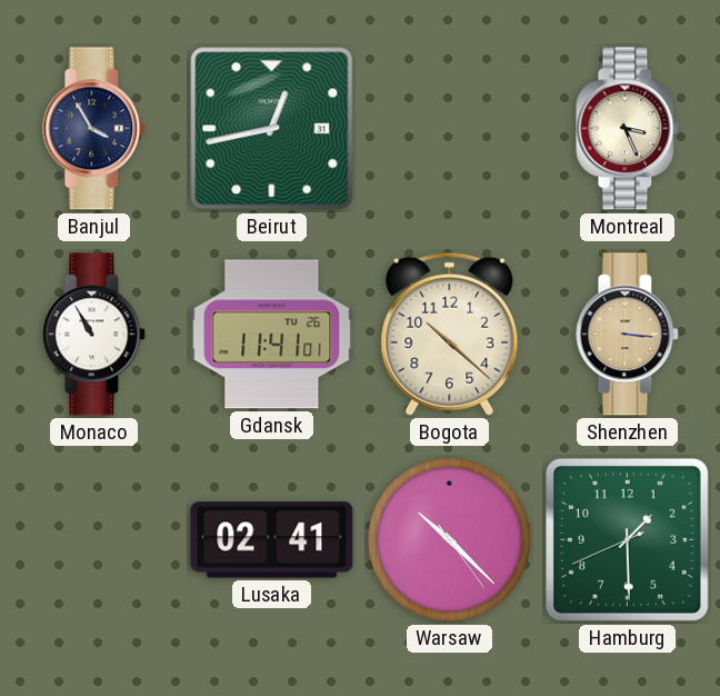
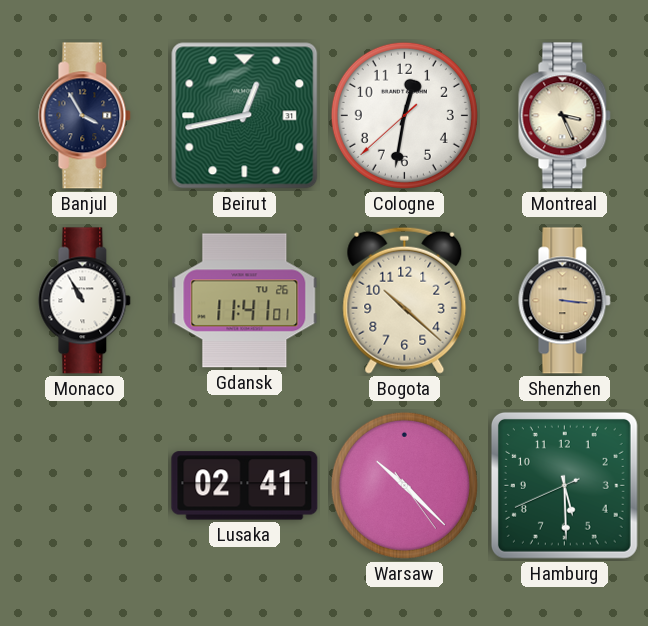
Cologne: none -> 12:31 (404, 115)
Hamburg: 1:29 -> 5:29 (564, 485)
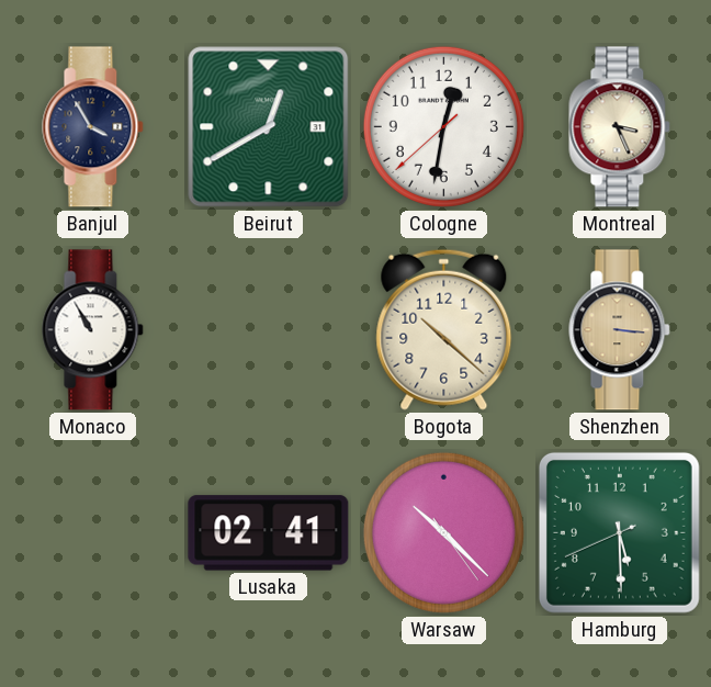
Beirut: 12:43 -> 12:40 (269, 127)
Gdansk: 11:41 -> none (245, 301)
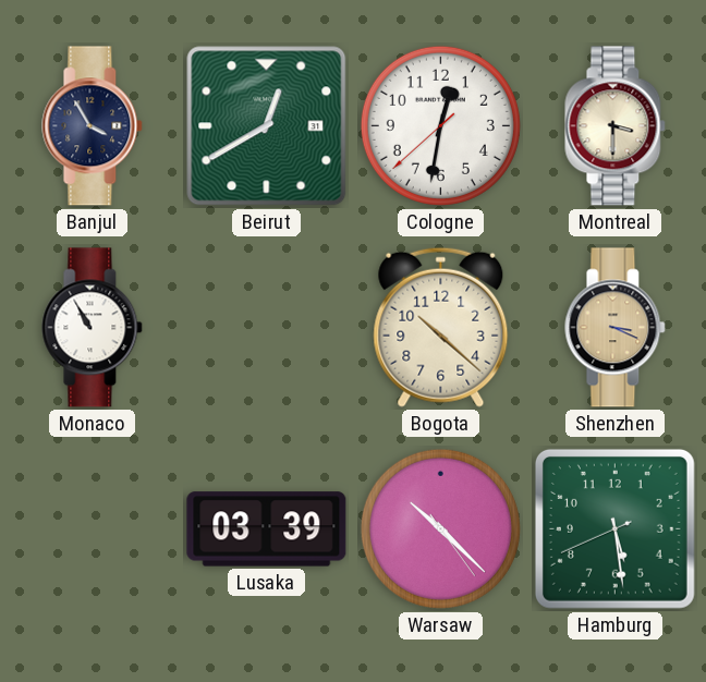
Montreal: 3:26 -> 3:30 (616, 126)
Shenzhen: 3:16 -> 3:19 (616, 328)
Lusaka: 02:41 -> 03:39 (267, 529)
Hamburg: 5:29 -> 5:28 (614, 528)
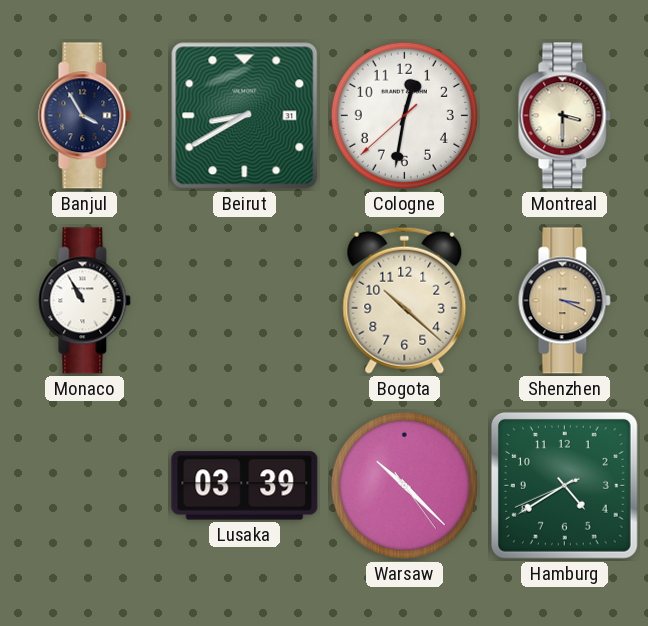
Beirut: 12:40 -> 8:40 (245, 116)
Hamburg: 5:28 -> 4:39 (564, 485)
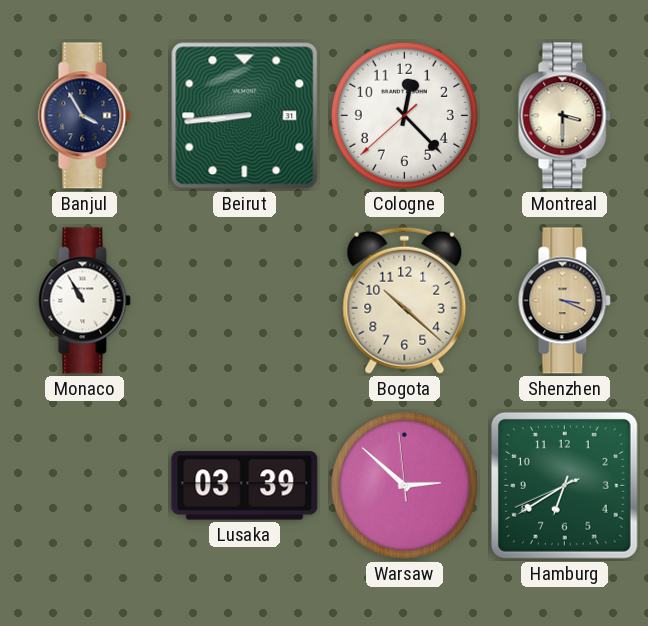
Beirut: 8:40 -> 8:44 (245, 116)
Cologne: 12:31 -> 12:22 (404, 115)
Warsaw: 10:22 -> 2:51 (404, 485)
Hamburg: 4:39 -> 6:39 (564, 485)
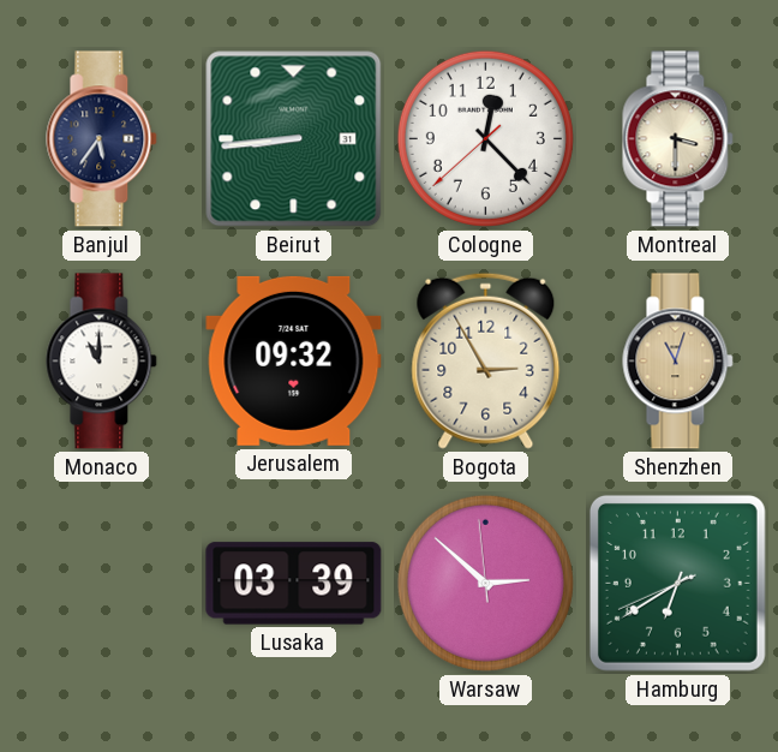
Banjul: 3:55 -> 5:36 (102, 139)
Monaco: 10:55 -> 11:00 (102, 362)
Jerusalem: none -> 09:32 (294, 360)
Bogota: 10:22 -> 2:55 (486, 360)
Shenzhen: 3:19 -> 11:03 (678, 362)
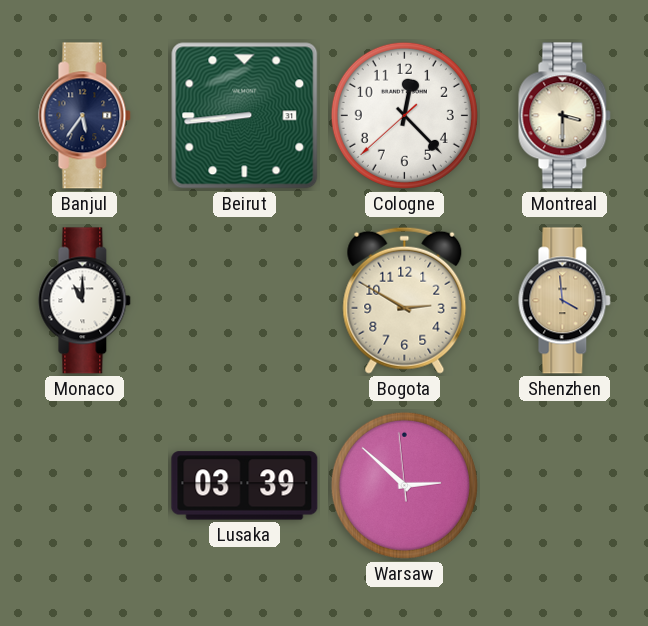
Jerusalem: 09:32 -> none (294, 360)
Bogota: 2:55 -> 2:50 (405, 300)
Shenzhen: 11:03 -> 3:59 (565, 301)
Hamburg: 6:39 -> none (677, 583)
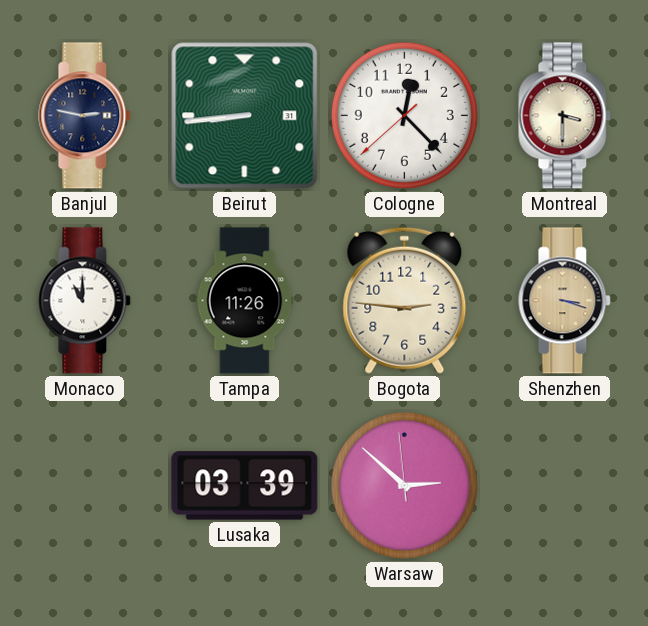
Banjul: 5:36 -> 2:47 (85, 116)
Tampa: none -> 11:26 (245, 301)
Bogota: 2:50 -> 2:46 (405, 300)
Shenzhen: 3:59 -> 3:18 (565, 301)
